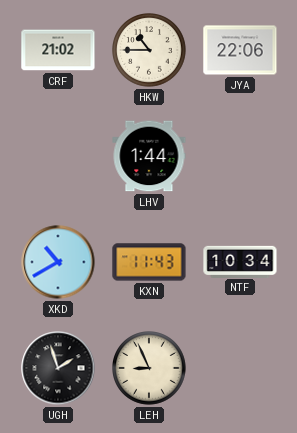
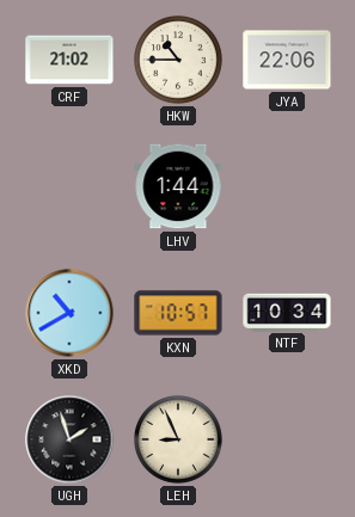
KXN: 11:43 -> 10:57 (178, 313)
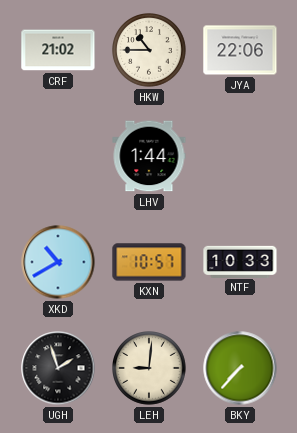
NTF: 10:34 -> 10:33 (240, 261)
LEH: 8:56 -> 9:01 (150, 369)
BKY: none -> 7:37 (240, 368)
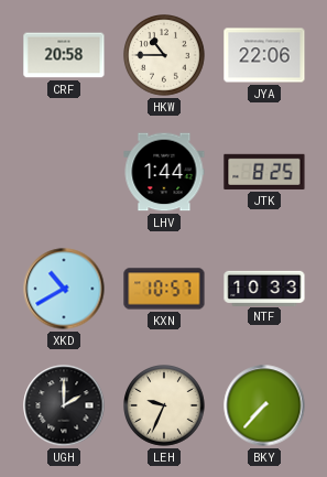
CRF: 21:02 -> 20:58 (64, 55)
JTK: none -> 8:25 (264, 172)
UGH: 1:57 -> 2:00 (64, 405)
LEH: 9:01 -> 9:34 (165, 406)
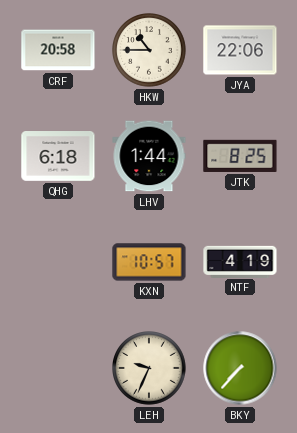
QHG: none -> 6:18 (58, 157)
XKD: 10:40 -> none (64, 289)
NTF: 10:33 -> 4:19 (240, 261)
UGH: 2:00 -> none (64, 405)
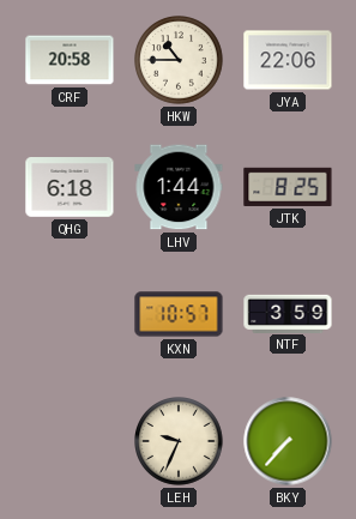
NTF: 4:19 -> 3:59 (288, 313)
